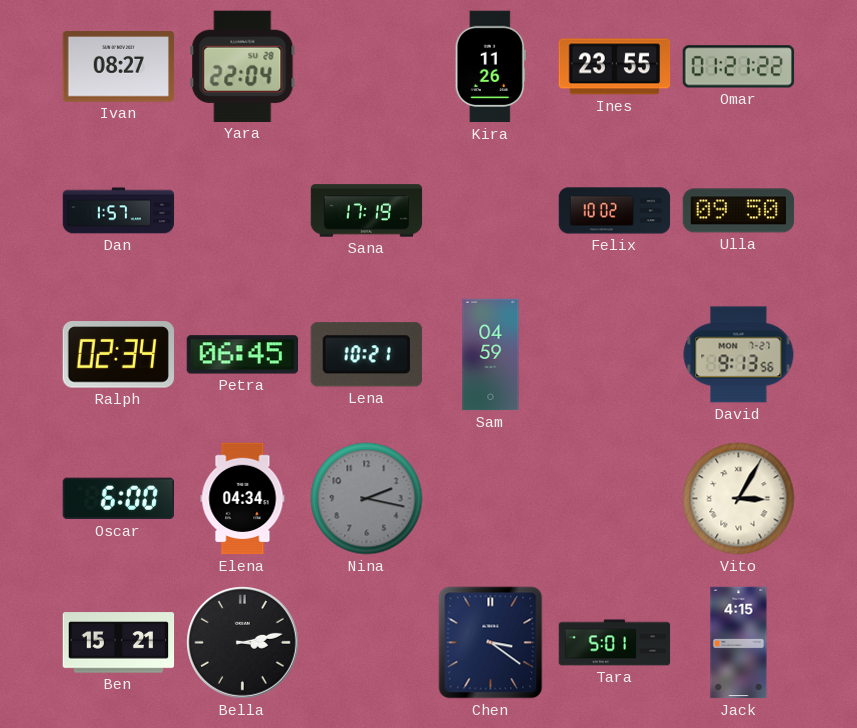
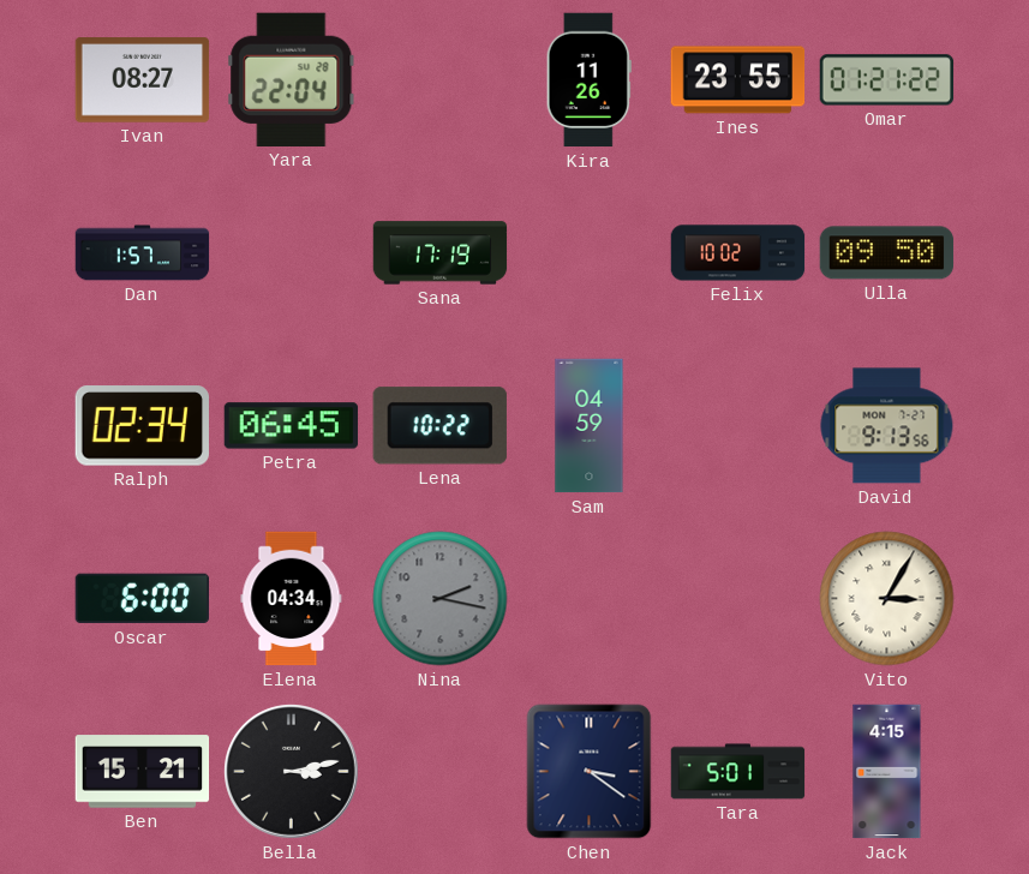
Lena: 10:21 -> 10:22 (439, 426)
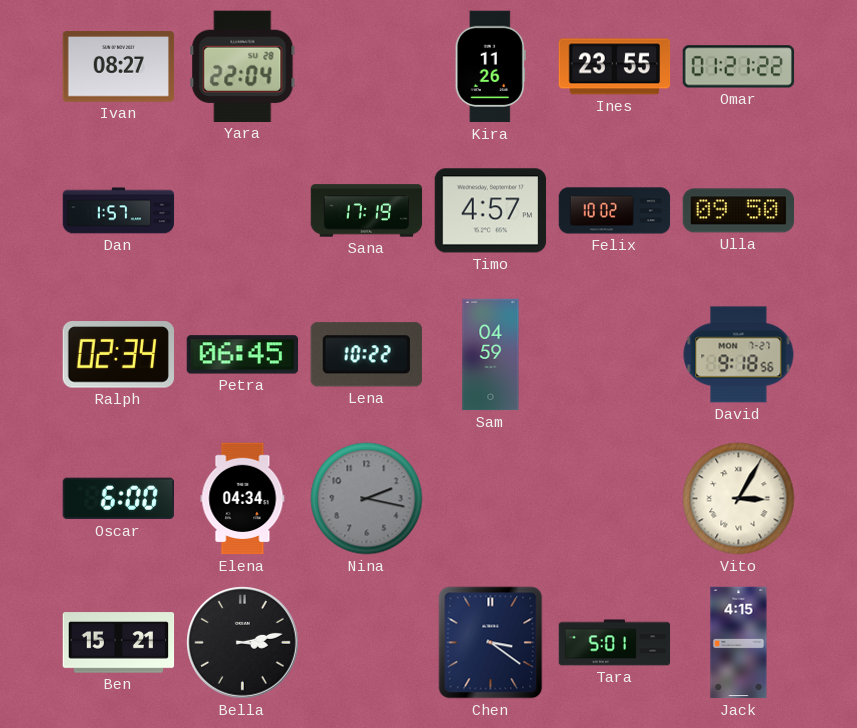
Timo: none -> 4:57 (491, 211)
David: 9:13 -> 9:18 (739, 355)
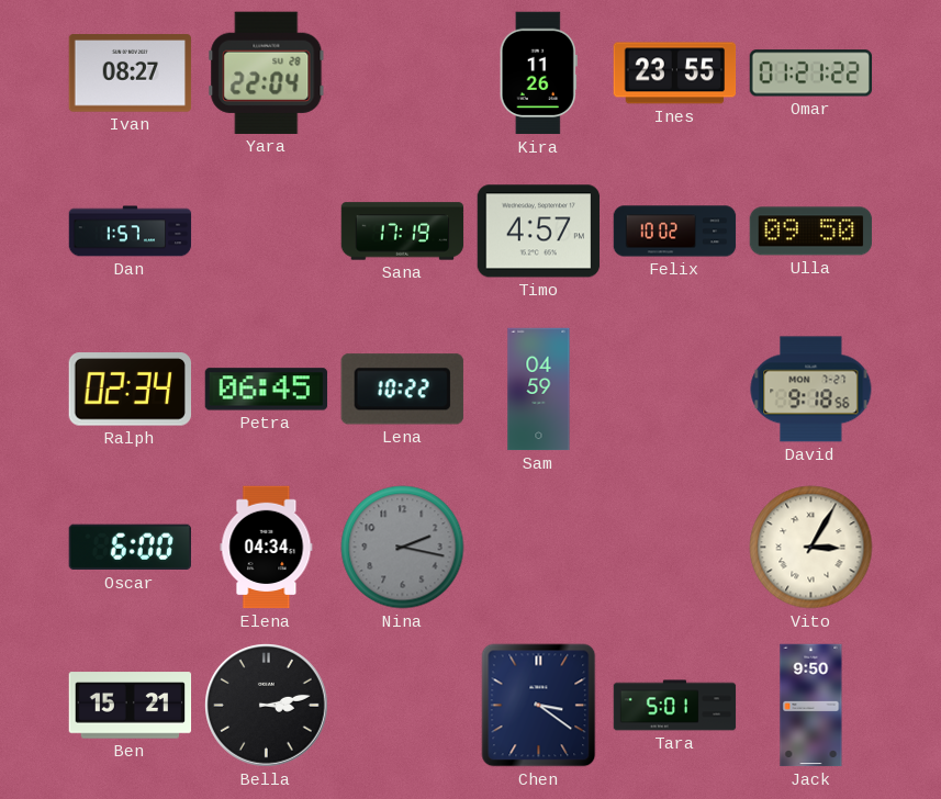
Jack: 4:15 -> 9:50 (811, 706)
